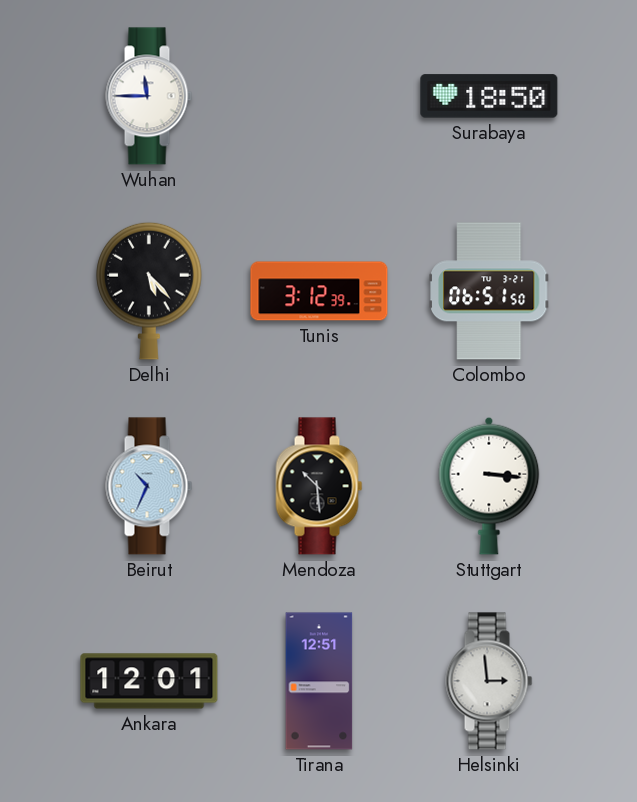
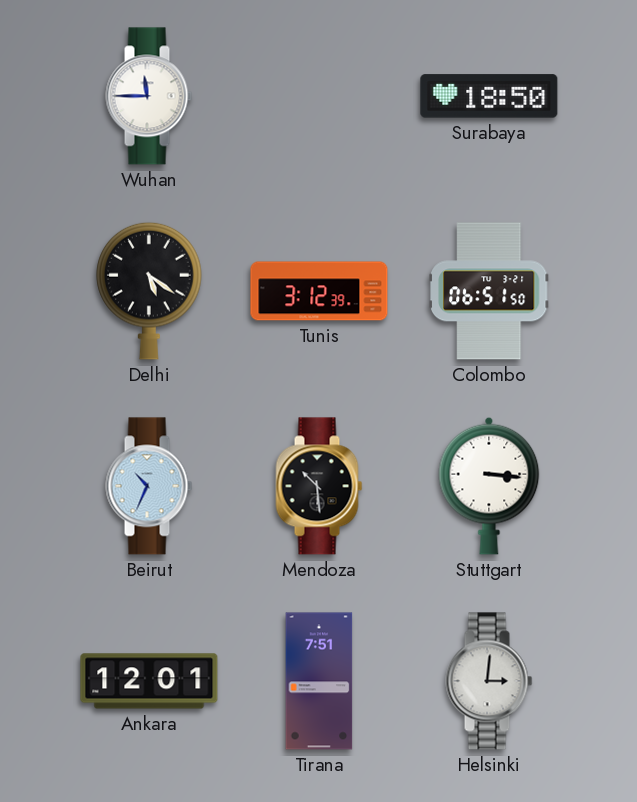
Delhi: 5:23 -> 5:21 (149, 291)
Tirana: 12:51 -> 7:51 (319, 681)
Helsinki: 2:59 -> 3:01 (489, 681)
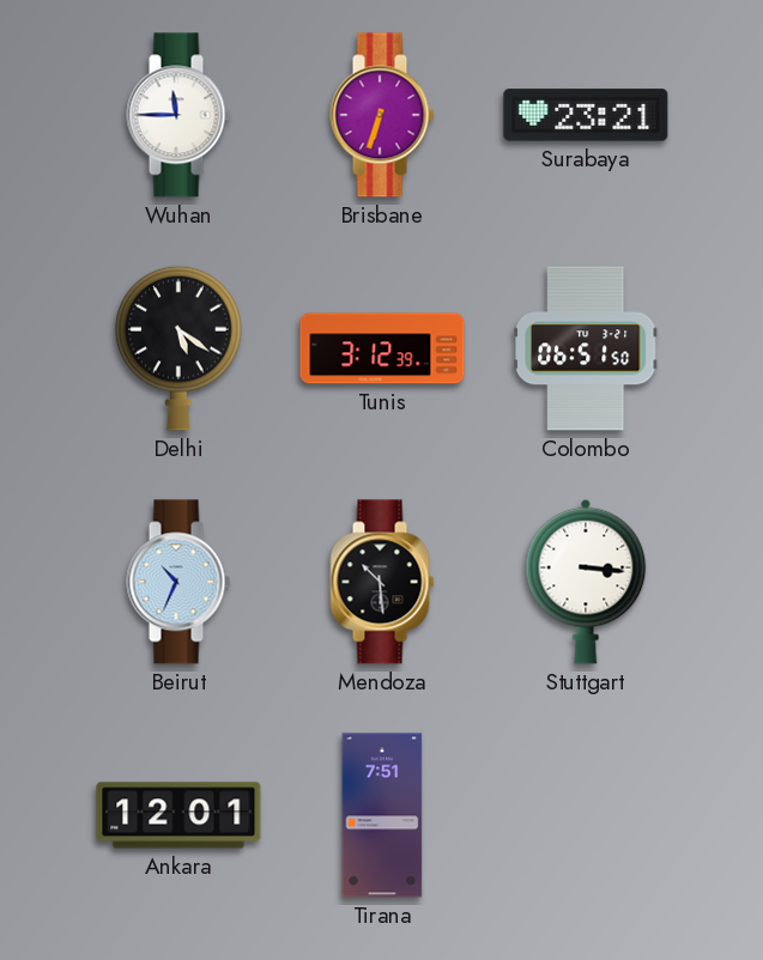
Brisbane: none -> 6:33 (382, 115)
Surabaya: 18:50 -> 23:21 (586, 115)
Helsinki: 3:01 -> none (489, 681)
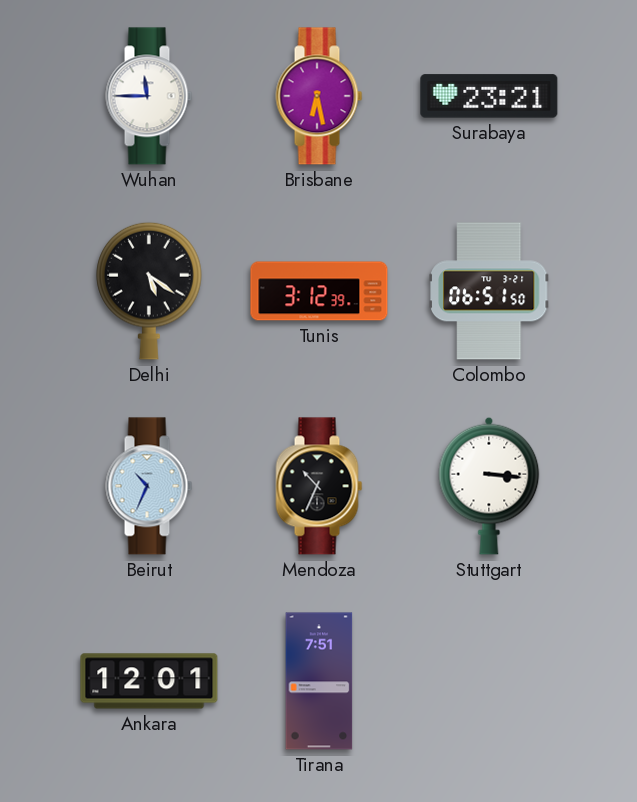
Brisbane: 6:33 -> 6:28 (319, 96)
Mendoza: 10:29 -> 10:34 (319, 486)
